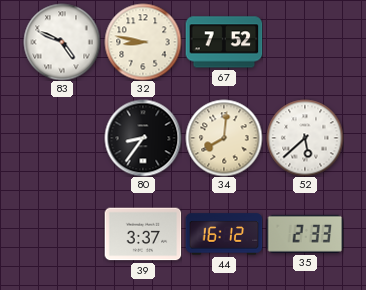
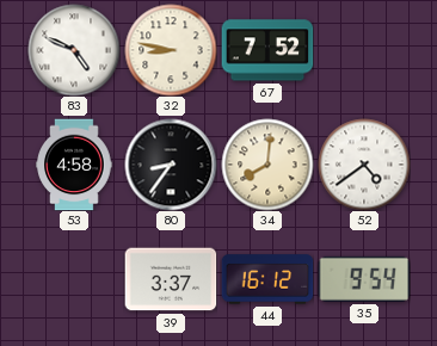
53: none -> 4:58 (74, 165)
52: 5:38 -> 4:39 (364, 165)
35: 2:33 -> 9:54 (364, 279)
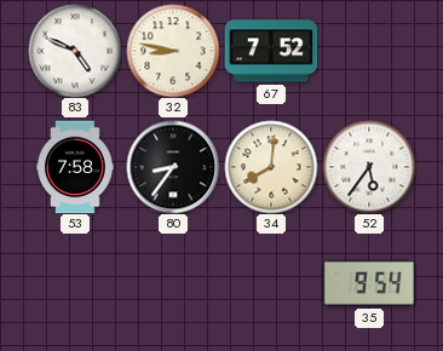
53: 4:58 -> 7:58 (75, 167)
52: 4:39 -> 5:36 (369, 167)
39: 3:37 -> none (171, 279)
44: 16:12 -> none (267, 279)
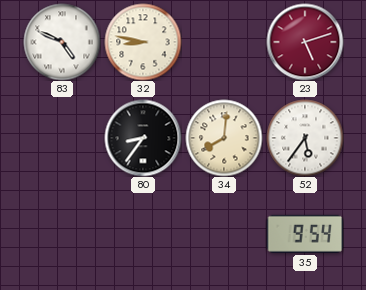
67: 7:52 -> none (271, 51)
23: none -> 5:12 (305, 42)
53: 7:58 -> none (75, 167)
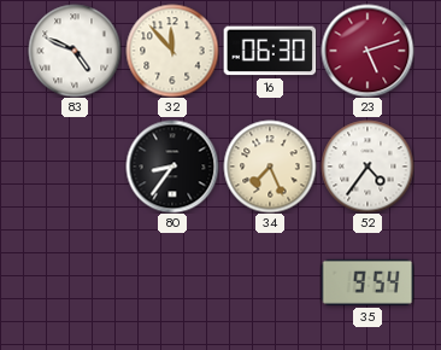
32: 8:47 -> 11:53 (172, 51)
16: none -> 06:30 (270, 51)
34: 8:01 -> 7:26 (270, 167)
52: 5:36 -> 4:36 (367, 167)
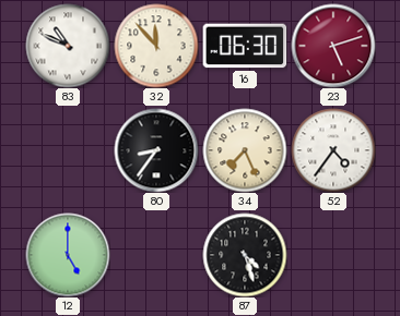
83: 4:49 -> 10:49 (68, 46)
12: none -> 5:00 (68, 255)
87: none -> 4:27 (245, 255)
35: 9:54 -> none (367, 282)
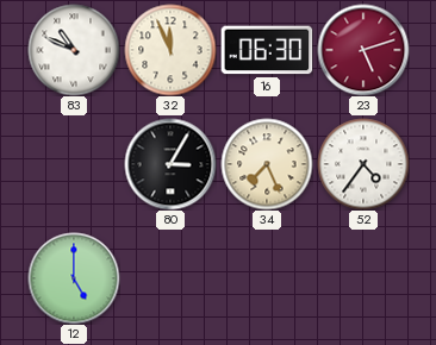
32: 11:53 -> 11:56 (170, 50)
80: 8:36 -> 3:05 (170, 164)
87: 4:27 -> none (245, 255)
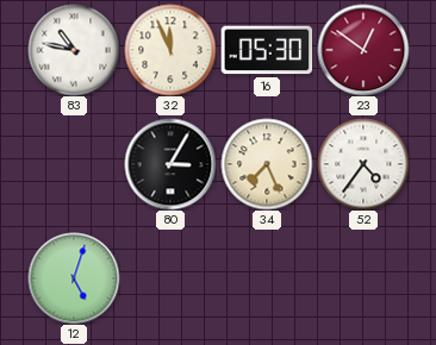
83: 10:49 -> 10:47 (74, 50)
16: 06:30 -> 05:30 (267, 50)
23: 5:12 -> 12:51 (363, 50)
12: 5:00 -> 5:03 (74, 278)
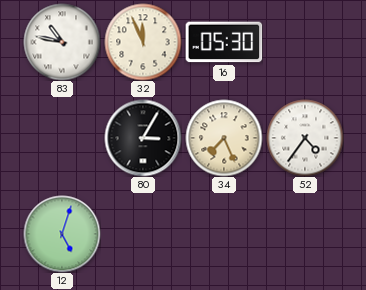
23: 12:51 -> none (363, 50)
